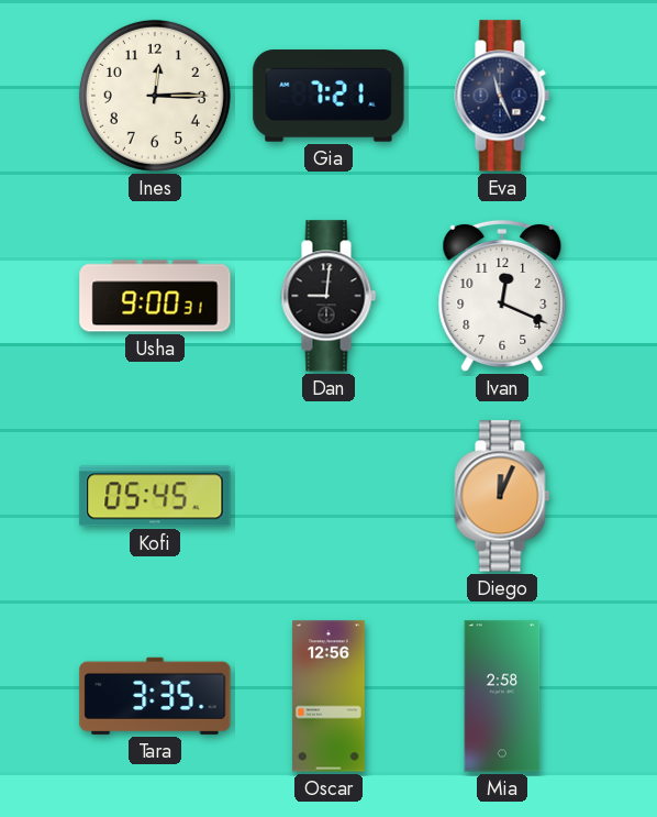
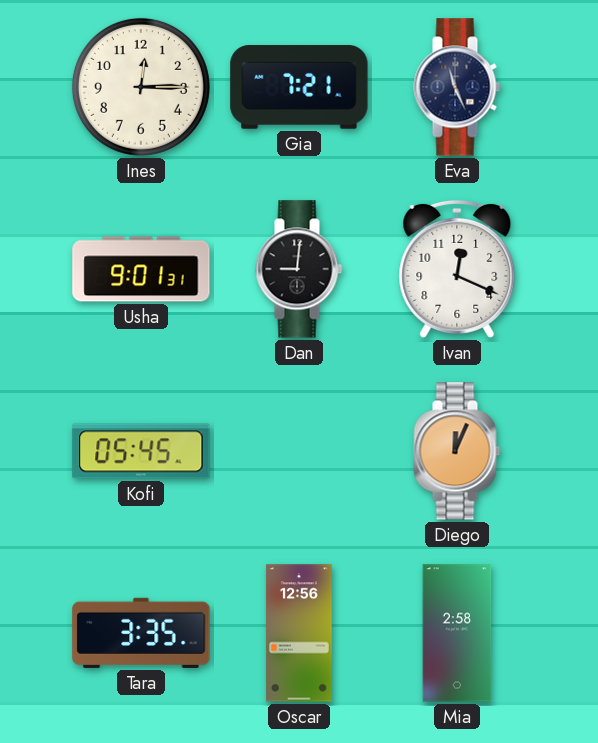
Usha: 9:00 -> 9:01 (141, 269)
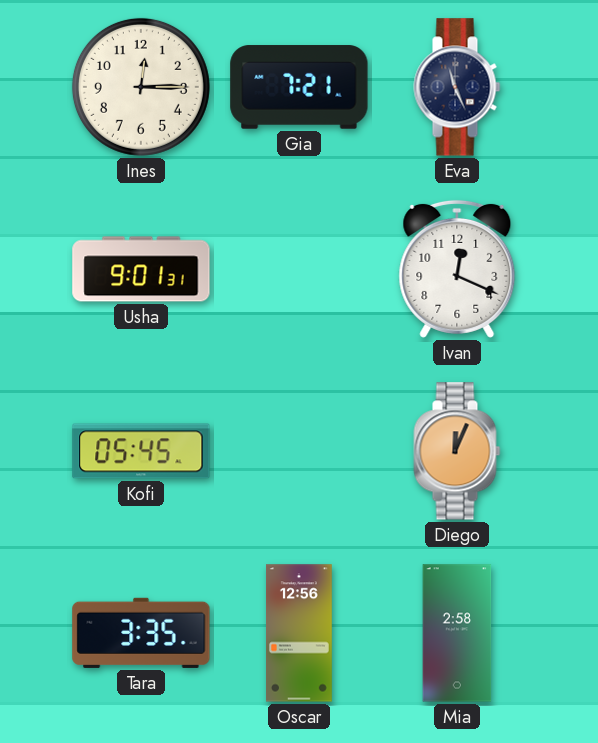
Dan: 9:01 -> none (299, 269)
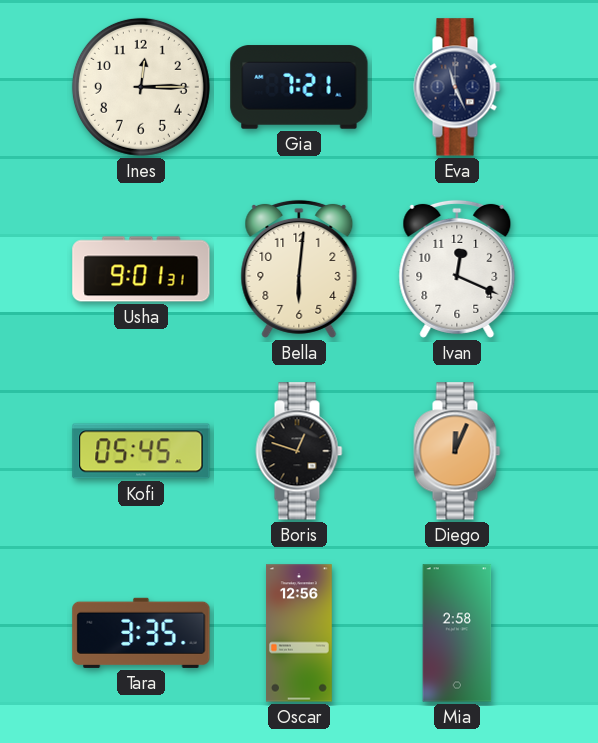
Bella: none -> 6:01 (299, 269)
Boris: none -> 12:48 (299, 451)
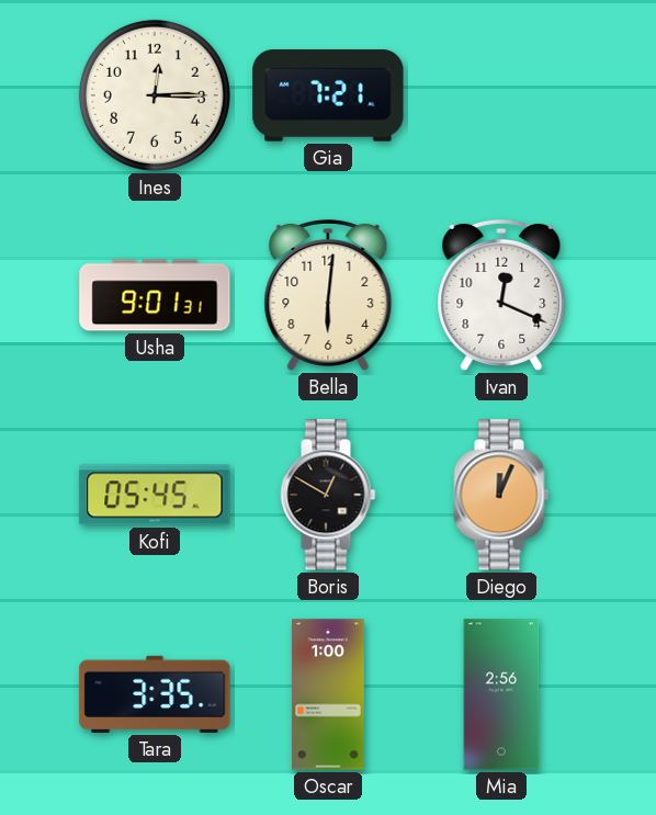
Eva: 11:26 -> none (457, 87)
Boris: 12:48 -> 12:50 (328, 495)
Oscar: 12:56 -> 1:00 (329, 694)
Mia: 2:58 -> 2:56 (501, 694)
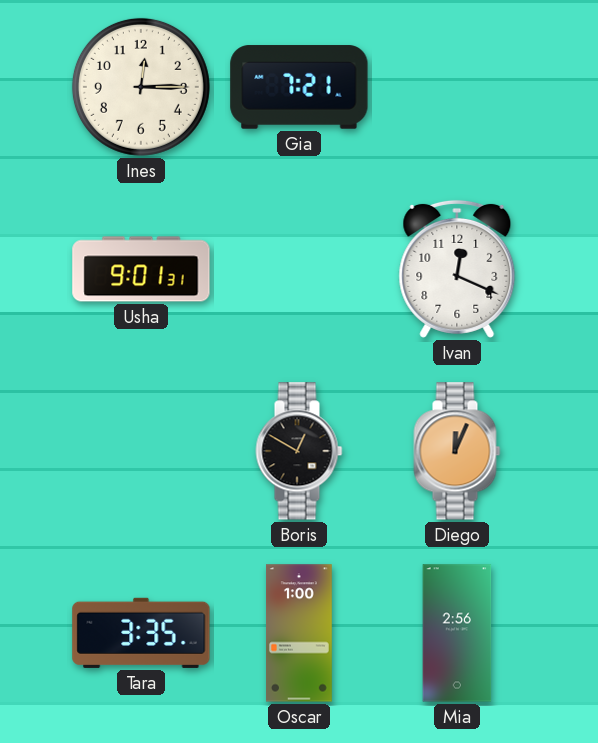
Bella: 6:01 -> none (328, 295)
Kofi: 05:45 -> none (155, 495)
